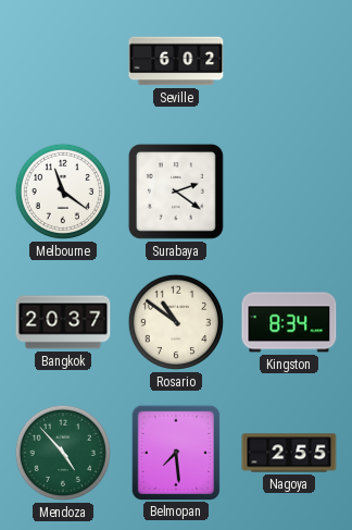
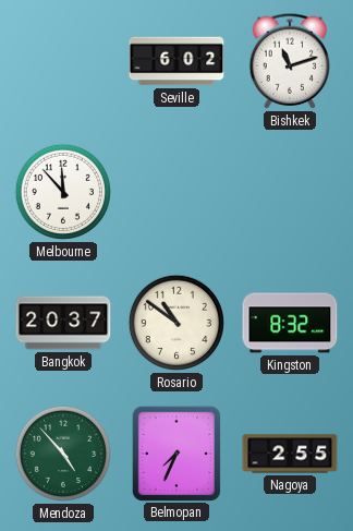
Bishkek: none -> 11:12 (290, 61)
Melbourne: 11:21 -> 11:53 (63, 192)
Surabaya: 2:21 -> none (176, 192)
Kingston: 8:34 -> 8:32 (290, 323)
Belmopan: 7:29 -> 7:34 (175, 452)
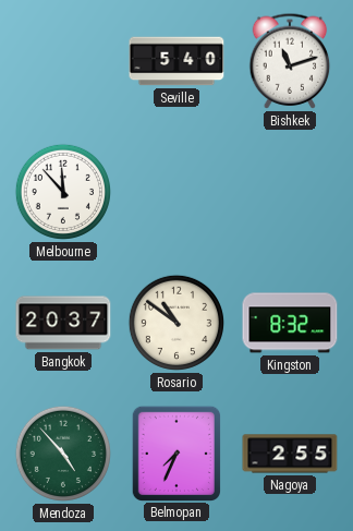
Seville: 6:02 -> 5:40 (176, 61)
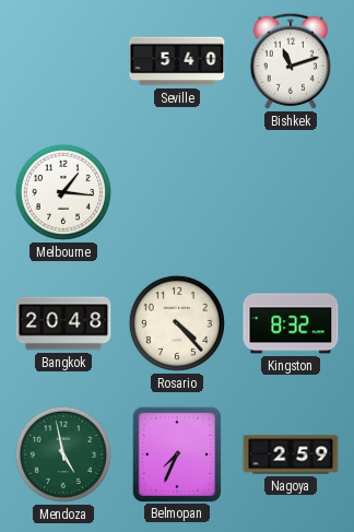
Melbourne: 11:53 -> 1:16 (63, 192)
Bangkok: 20:37 -> 20:48 (63, 323)
Rosario: 10:51 -> 4:23 (177, 323)
Mendoza: 4:53 -> 4:58 (63, 454)
Nagoya: 2:55 -> 2:59 (291, 454)
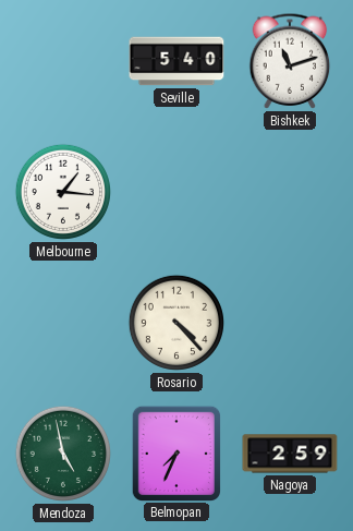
Bangkok: 20:48 -> none (63, 323)
Kingston: 8:32 -> none (291, 323)
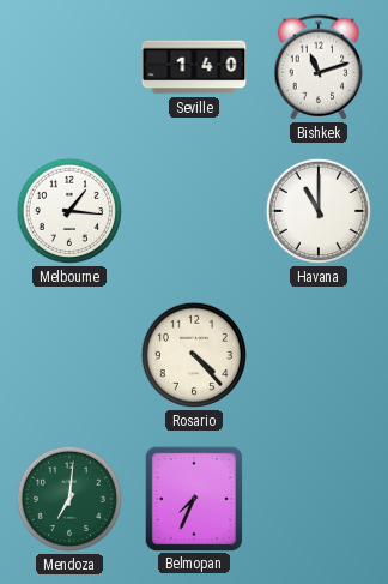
Seville: 5:40 -> 1:40 (194, 67)
Havana: none -> 11:00 (319, 211)
Mendoza: 4:58 -> 7:01 (69, 499)
Nagoya: 2:59 -> none (290, 454)
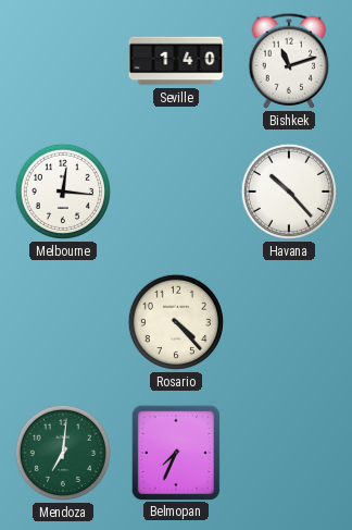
Melbourne: 1:16 -> 12:16 (63, 192)
Havana: 11:00 -> 10:23 (289, 192)
